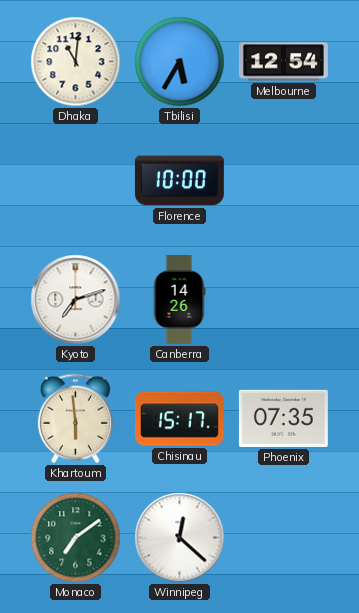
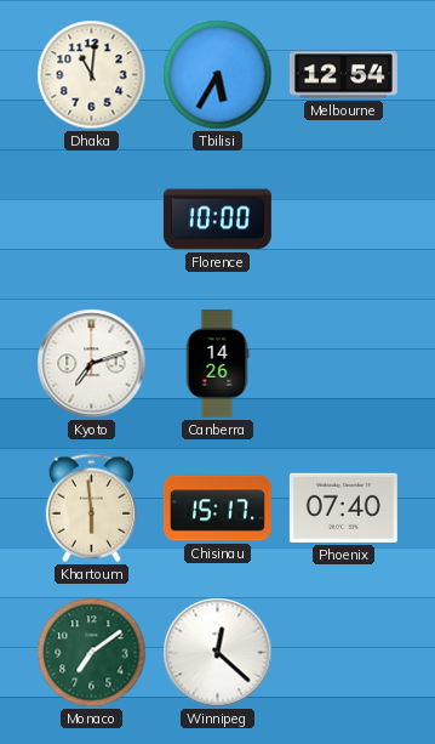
Phoenix: 07:35 -> 07:40 (343, 507)
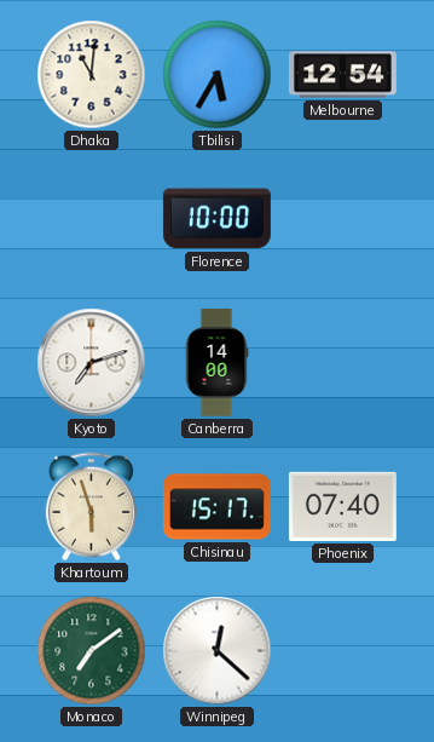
Canberra: 14:26 -> 14:00 (216, 362)
Khartoum: 5:59 -> 5:57 (91, 507)
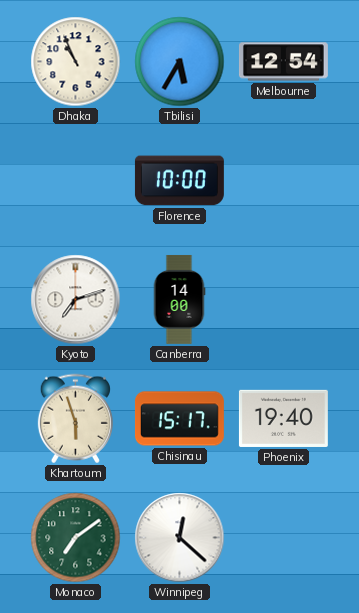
Dhaka: 11:01 -> 10:56 (76, 62)
Phoenix: 07:40 -> 19:40 (283, 418)
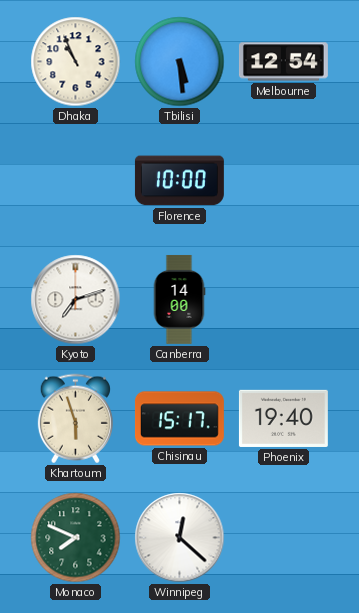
Tbilisi: 5:35 -> 5:29 (180, 62)
Monaco: 7:09 -> 7:49 (76, 538)
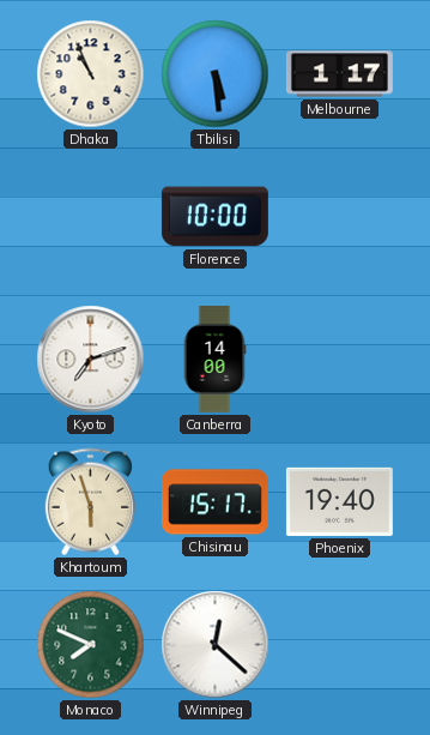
Melbourne: 12:54 -> 1:17 (339, 74)
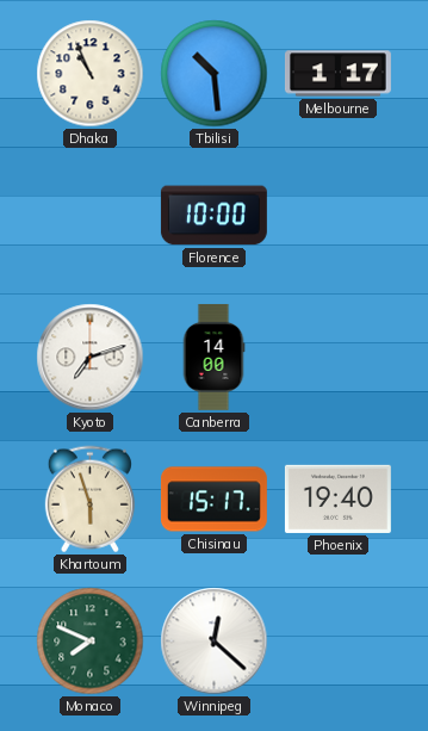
Tbilisi: 5:29 -> 10:29 (215, 74)
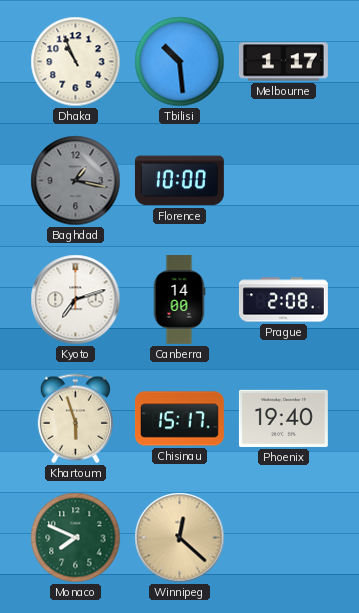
Baghdad: none -> 1:17 (76, 181)
Prague: none -> 2:08 (283, 300)
Winnipeg dial: white -> champagne (180, 538)
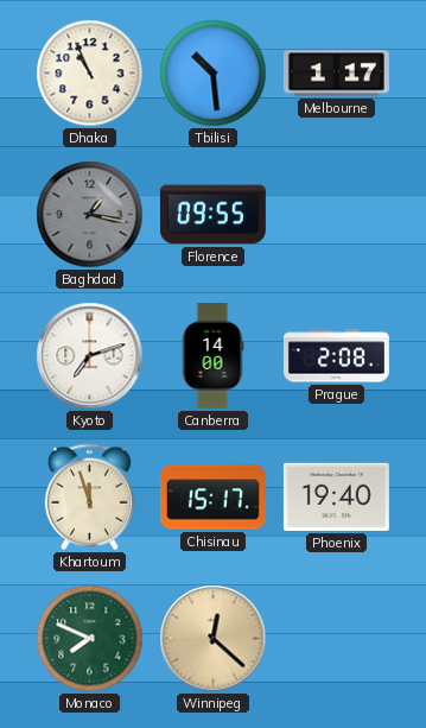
Florence: 10:00 -> 09:55 (212, 215)
Khartoum: 5:57 -> 11:57 (89, 498)
